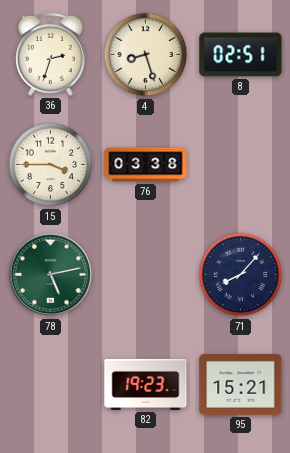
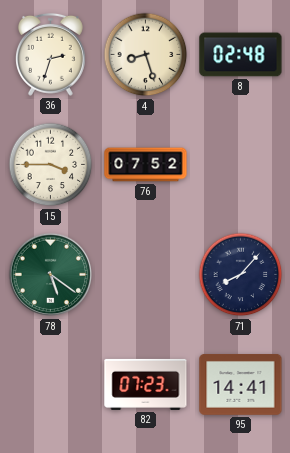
8: 02:51 -> 02:48 (241, 55)
76: 03:38 -> 07:52 (146, 165)
78: 5:13 -> 5:21 (51, 275)
82: 19:23 -> 07:23 (146, 384)
95: 15:21 -> 14:41 (241, 385)
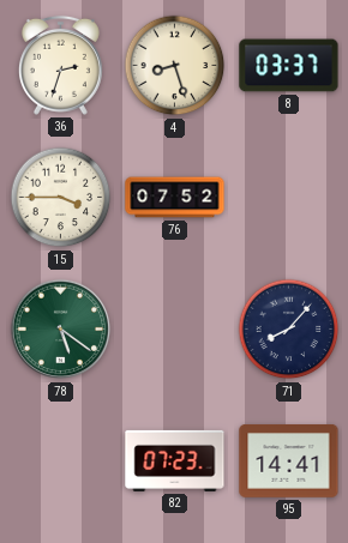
8: 02:48 -> 03:37 (289, 66)
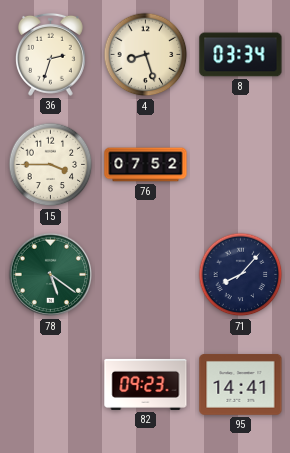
8: 03:37 -> 03:34 (241, 55)
82: 07:23 -> 09:23 (146, 384)
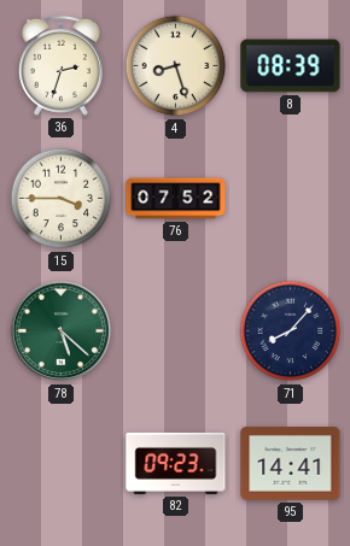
8: 03:34 -> 08:39 (291, 66)
78: 5:21 -> 5:22 (62, 331)
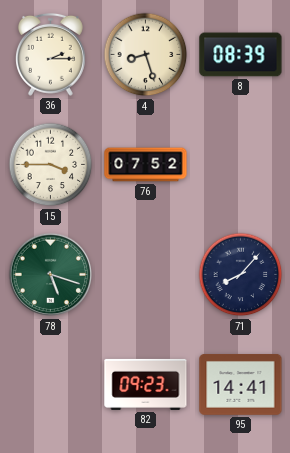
36: 2:33 -> 2:15 (50, 54)
78: 5:22 -> 5:18 (51, 275)
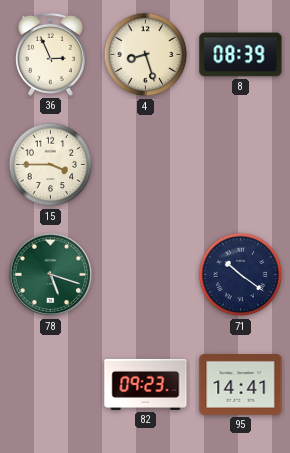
36: 2:15 -> 2:56 (50, 54)
76: 07:52 -> none (146, 165)
71: 8:07 -> 10:21 (241, 275)
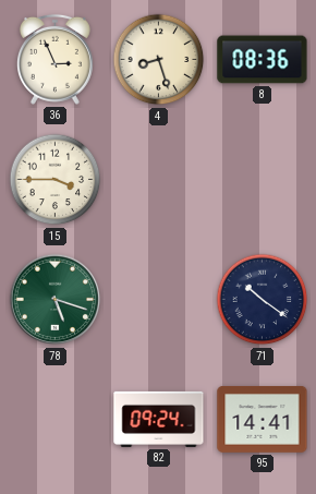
8: 08:39 -> 08:36 (263, 60)
82: 09:23 -> 09:24 (159, 419)
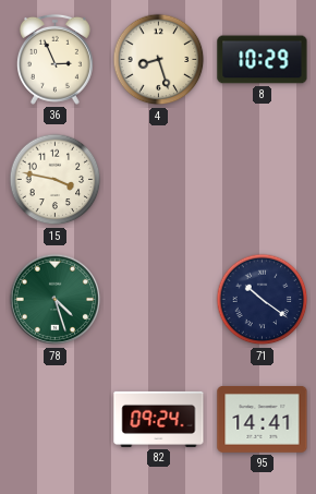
8: 08:36 -> 10:29 (263, 60)
15: 3:45 -> 3:47 (56, 180)
78: 5:18 -> 4:27 (56, 300)
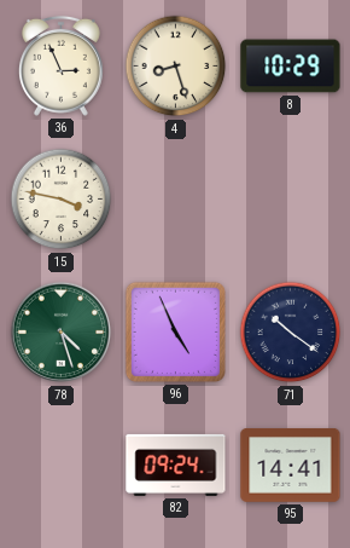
96: none -> 4:56 (175, 331)
